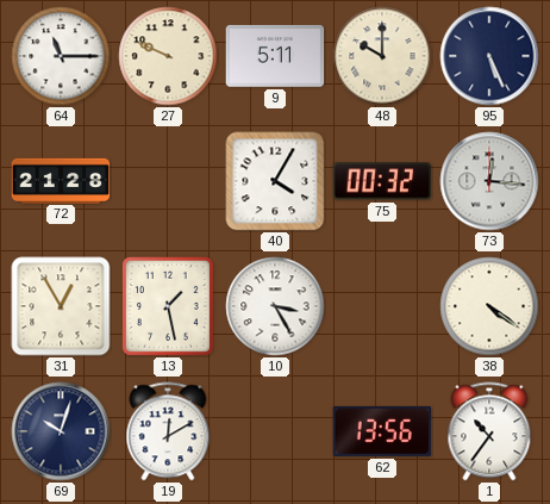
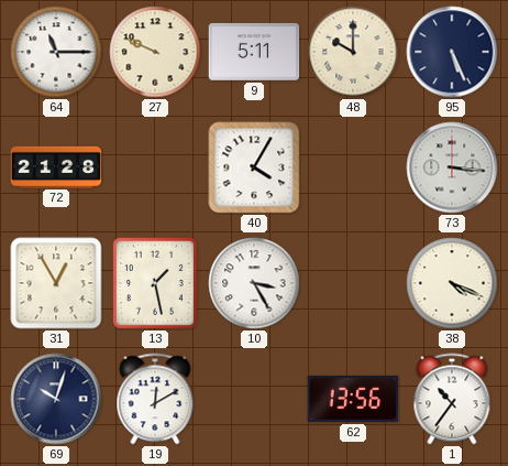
75: 00:32 -> none (382, 181)
73: 12:16 -> 3:16 (452, 167)
38: 4:21 -> 4:19 (452, 283)
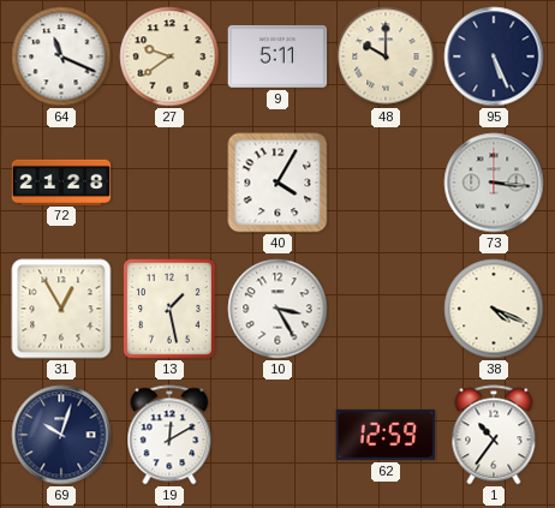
64: 11:15 -> 11:19 (61, 56)
27: 9:49 -> 9:39 (169, 56)
62: 13:56 -> 12:59 (386, 435)
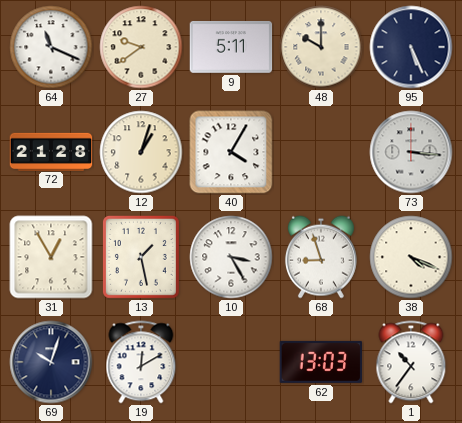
12: none -> 1:03 (141, 152)
68: none -> 8:57 (321, 257)
62: 12:59 -> 13:03 (321, 362)
